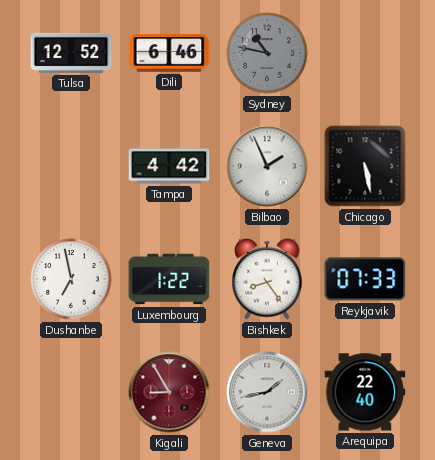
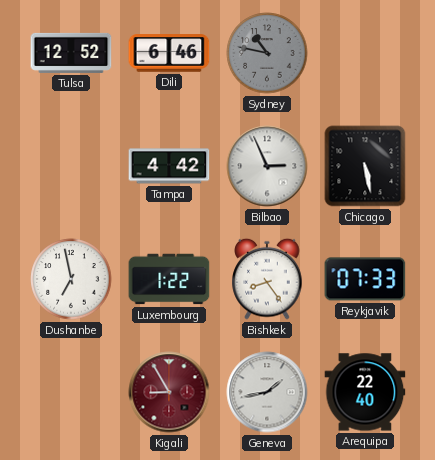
Bilbao: 1:56 -> 2:56 (267, 166)
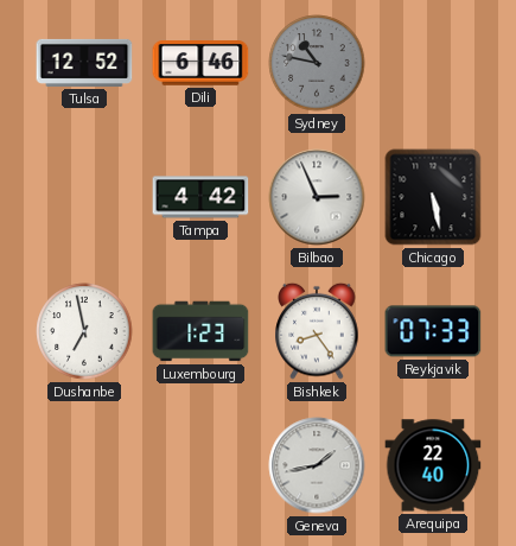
Luxembourg: 1:22 -> 1:23 (200, 331)
Kigali: 8:55 -> none (169, 392)
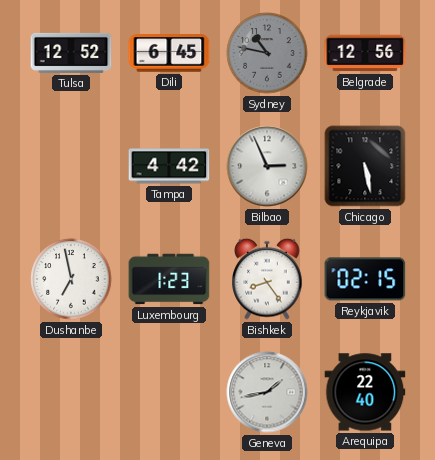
Dili: 6:46 -> 6:45 (169, 53)
Belgrade: none -> 12:56 (365, 53)
Reykjavik: 07:33 -> 02:15 (365, 279)
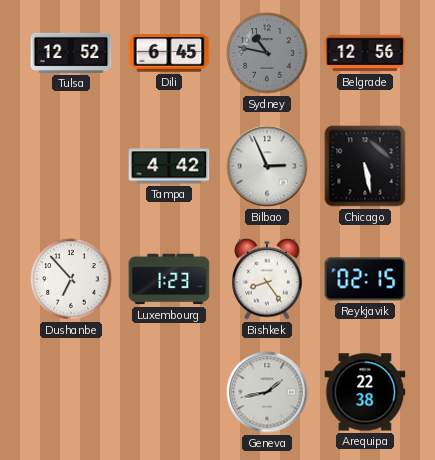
Dushanbe: 6:58 -> 6:53 (71, 279)
Arequipa: 22:40 -> 22:38 (365, 392)
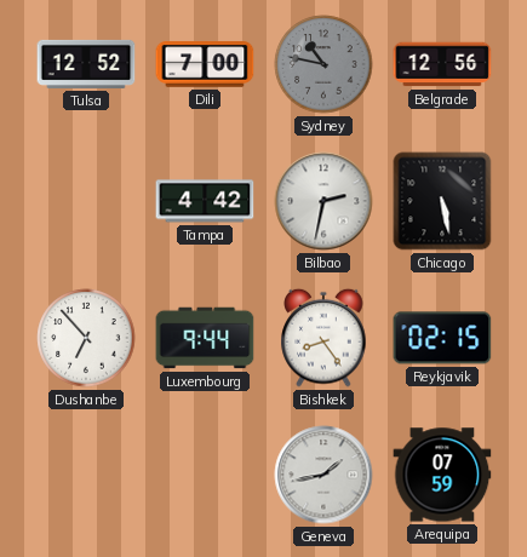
Dili: 6:45 -> 7:00 (205, 64)
Bilbao: 2:56 -> 2:32 (323, 201)
Luxembourg: 1:23 -> 9:44 (205, 338)
Arequipa: 22:38 -> 07:59 (442, 475)
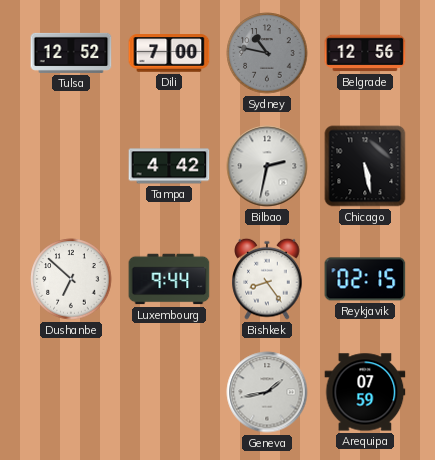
Dushanbe: 6:53 -> 6:52 (71, 279)
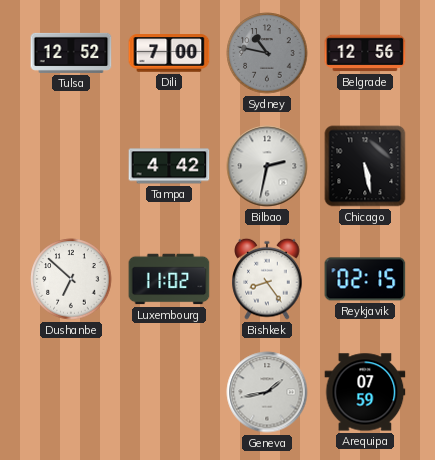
Luxembourg: 9:44 -> 11:02 (169, 279)
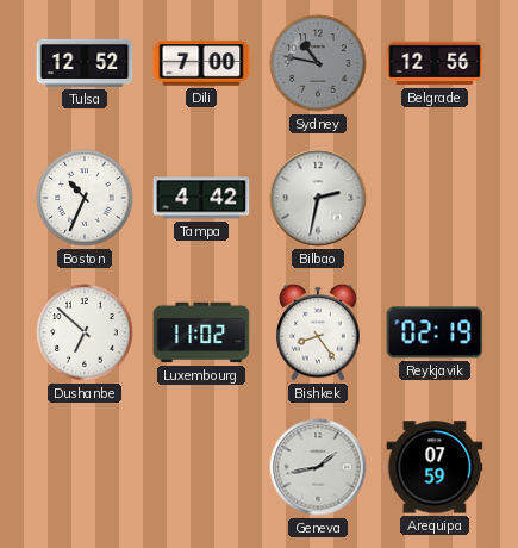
Boston: none -> 10:34 (85, 198)
Chicago: 5:28 -> none (365, 166)
Reykjavik: 02:15 -> 02:19 (435, 332)
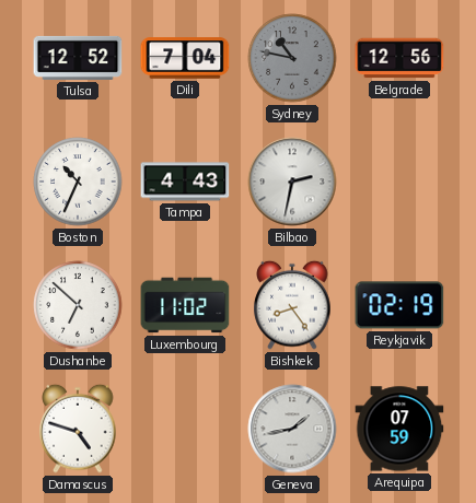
Dili: 7:00 -> 7:04 (185, 58)
Tampa: 4:42 -> 4:43 (185, 182)
Damascus: none -> 4:48 (78, 429)
